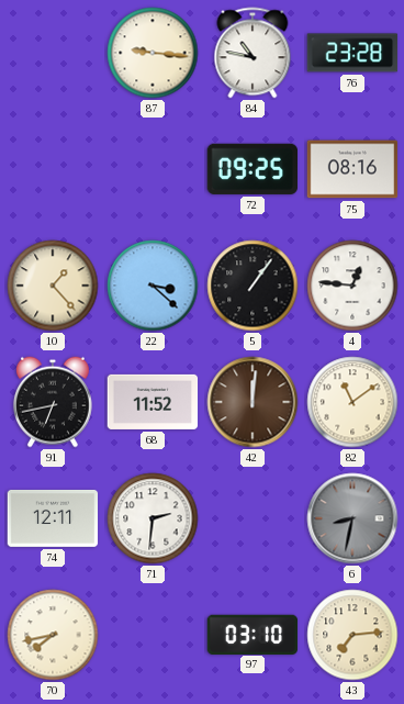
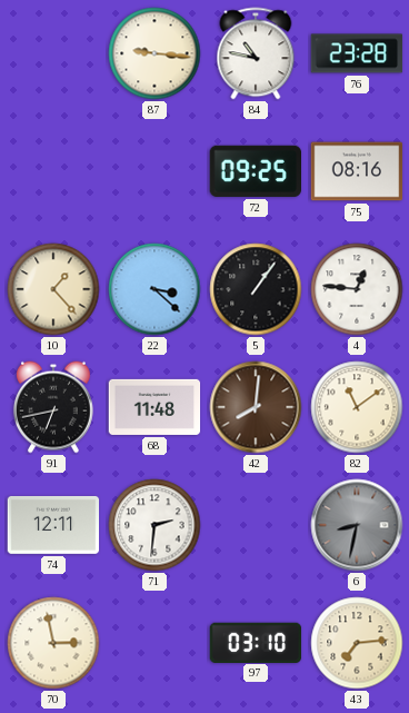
68: 11:52 -> 11:48 (154, 407)
42: 12:01 -> 8:01 (256, 407)
70: 7:43 -> 2:58 (53, 643)
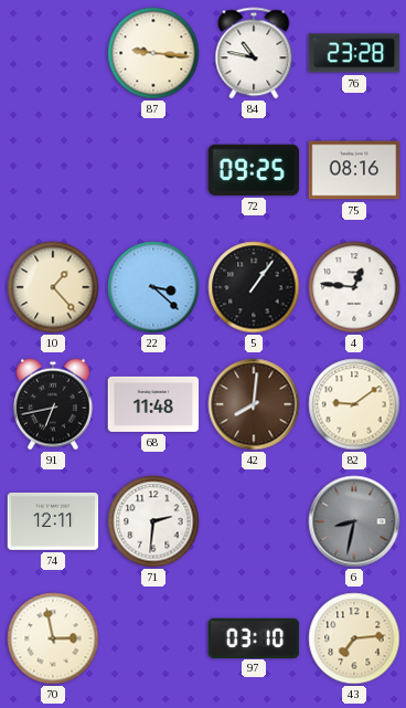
82: 11:09 -> 9:09 (354, 404)
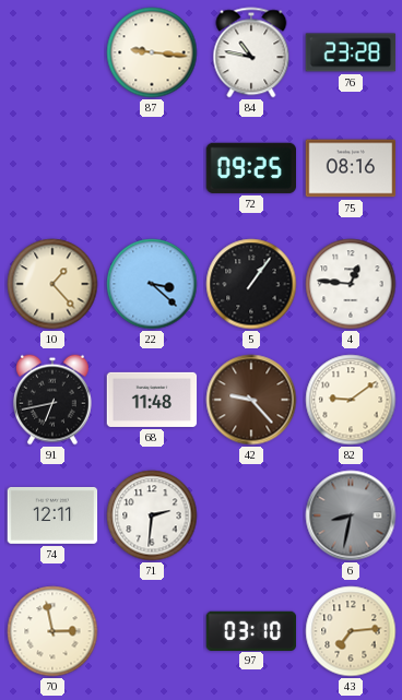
42: 8:01 -> 9:23 (251, 400)
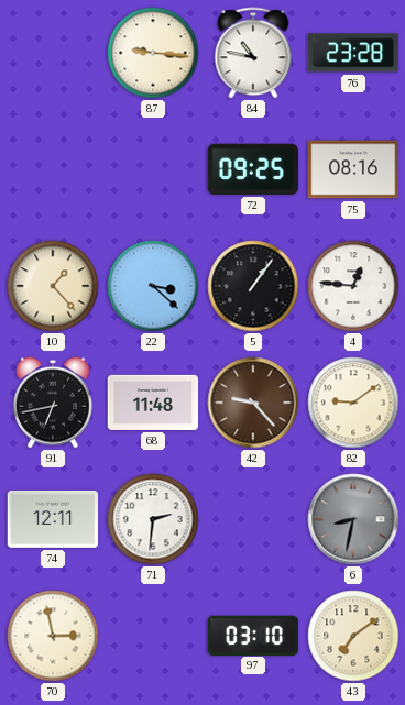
43: 7:14 -> 7:09 (353, 636)
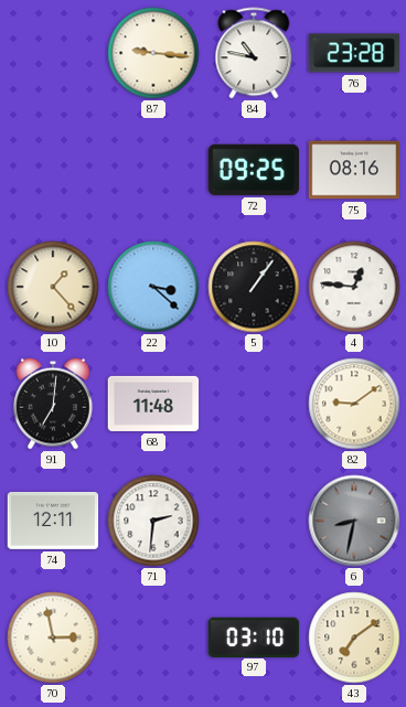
91: 6:43 -> 7:01 (53, 404)
42: 9:23 -> none (253, 403)
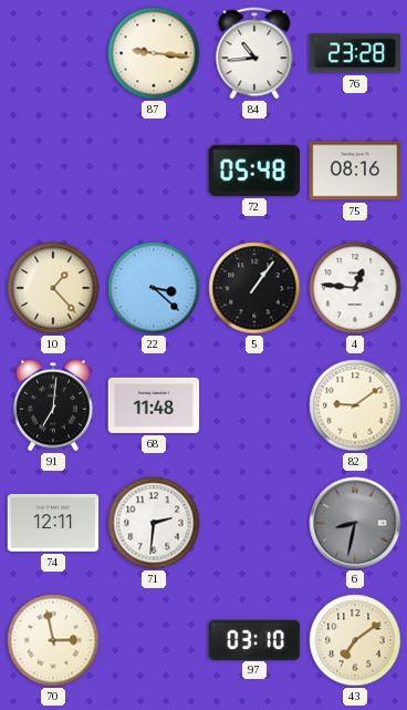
84: 10:47 -> 10:44 (254, 53)
72: 09:25 -> 05:48 (253, 171)
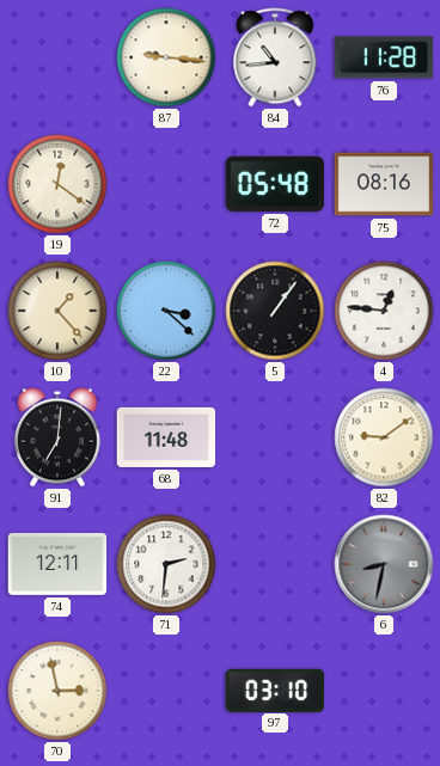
76: 23:28 -> 11:28 (384, 57)
19: none -> 12:21 (57, 184)
43: 7:09 -> none (355, 640)
